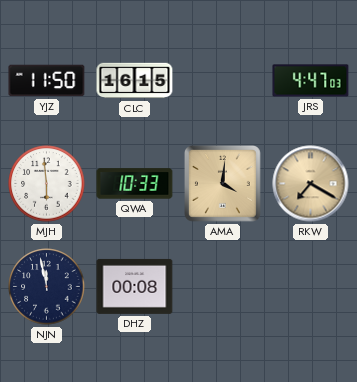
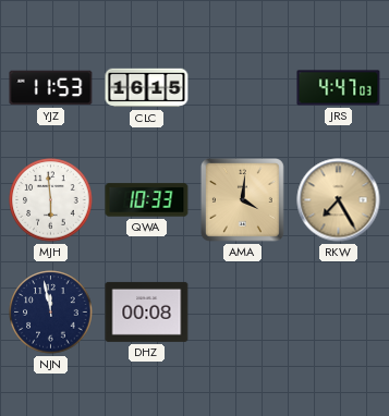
YJZ: 11:50 -> 11:53 (51, 88)
RKW: 7:20 -> 7:25 (339, 200)
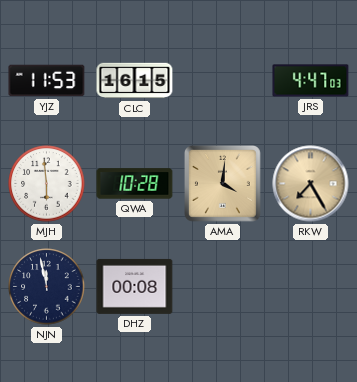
QWA: 10:33 -> 10:28 (135, 184)
